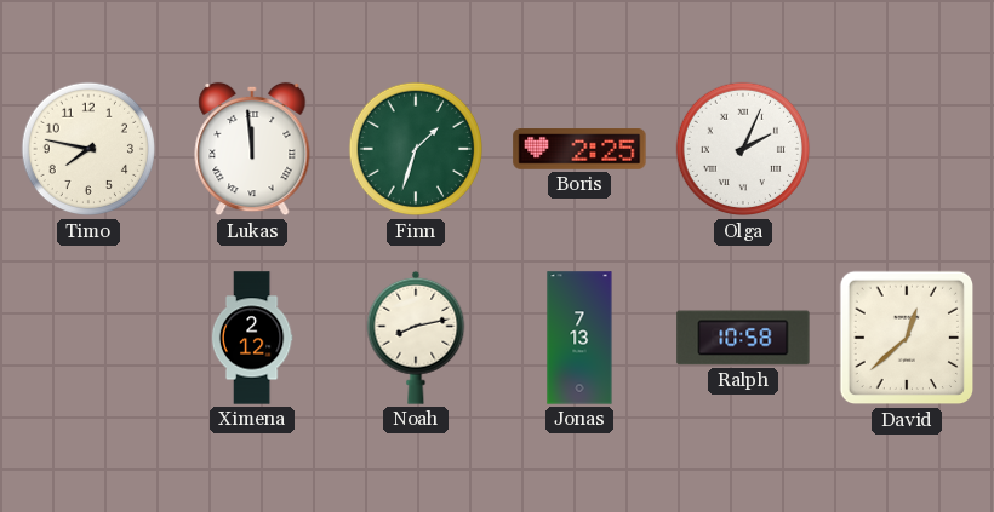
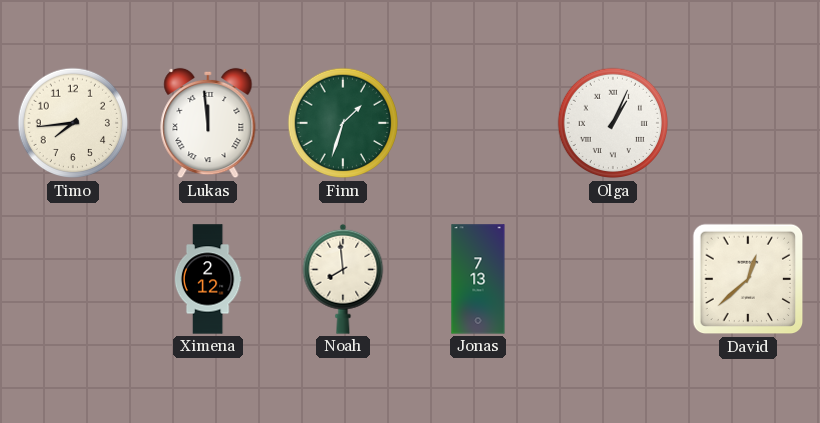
Timo: 7:47 -> 7:44 (73, 123)
Boris: 2:25 -> none (579, 150)
Olga: 2:04 -> 1:04 (613, 123)
Noah: 8:13 -> 7:59 (343, 279)
Ralph: 10:58 -> none (743, 338)
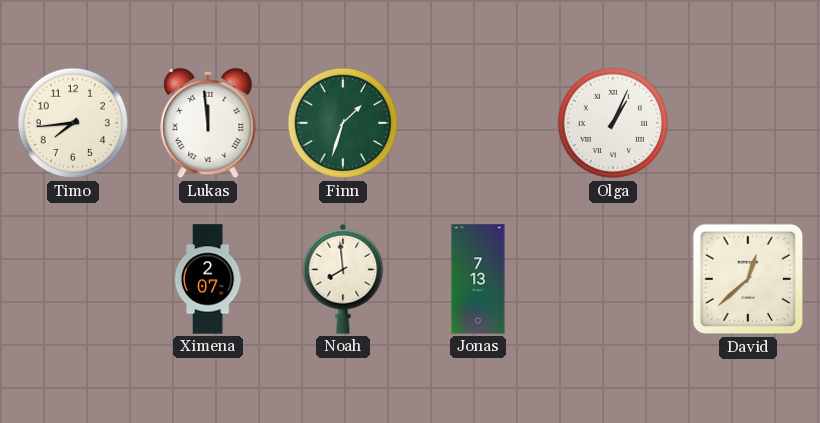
Ximena: 2:12 -> 2:07 (208, 279)
